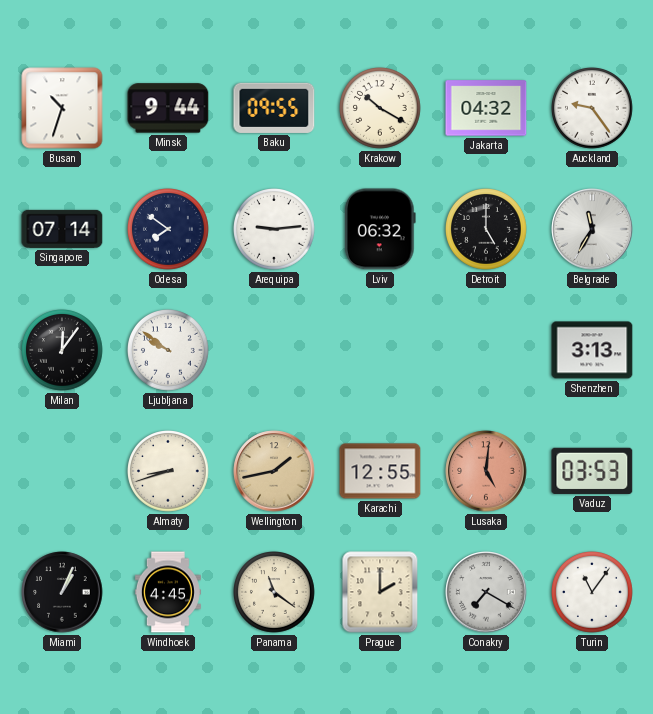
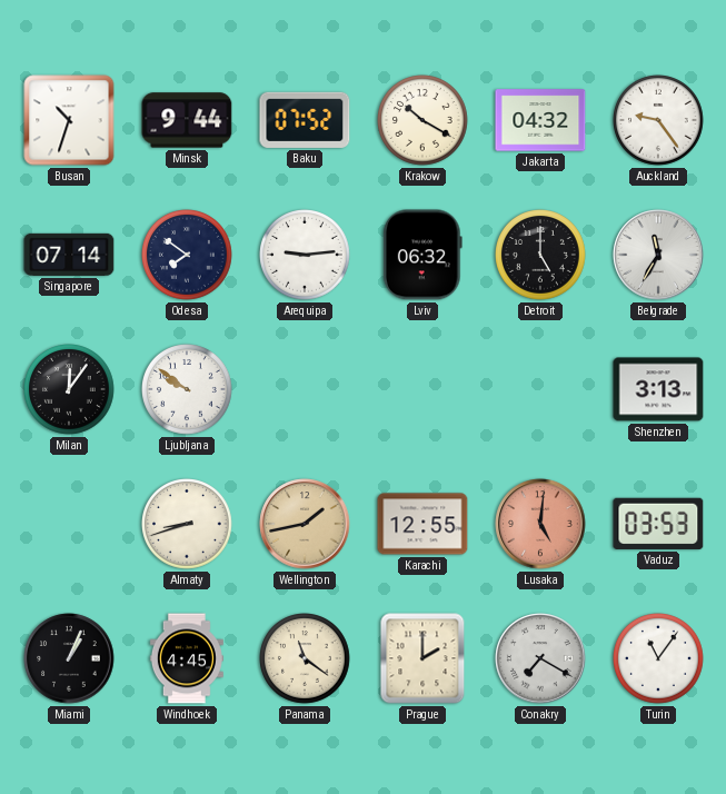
Baku: 09:55 -> 07:52 (305, 120)
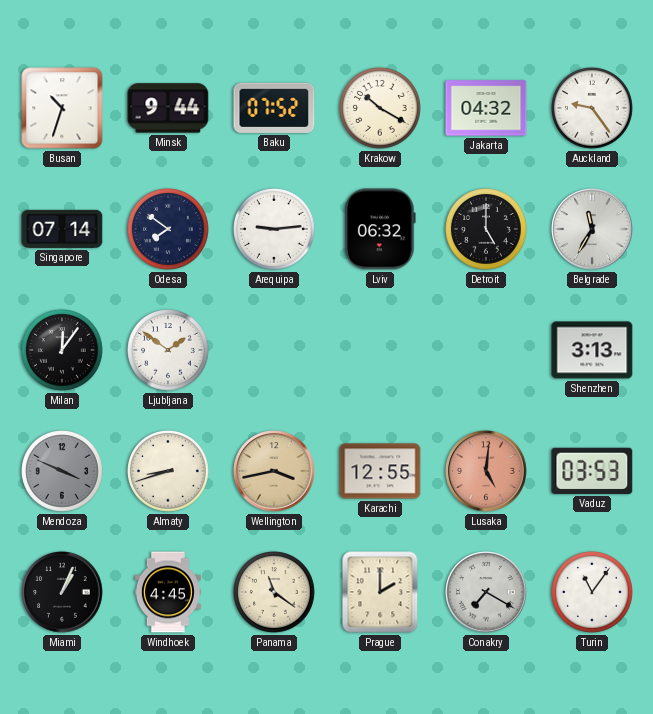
Ljubljana: 9:51 -> 1:51 (169, 351)
Mendoza: none -> 3:49 (63, 472)
Wellington: 1:43 -> 3:43 (274, 471)
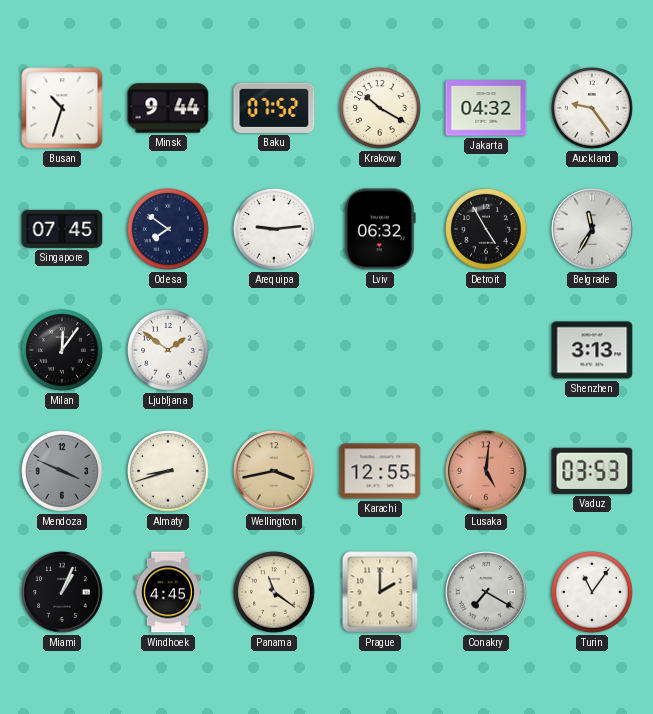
Singapore: 07:14 -> 07:45 (62, 229)
Detroit: 5:00 -> 4:55 (487, 230)
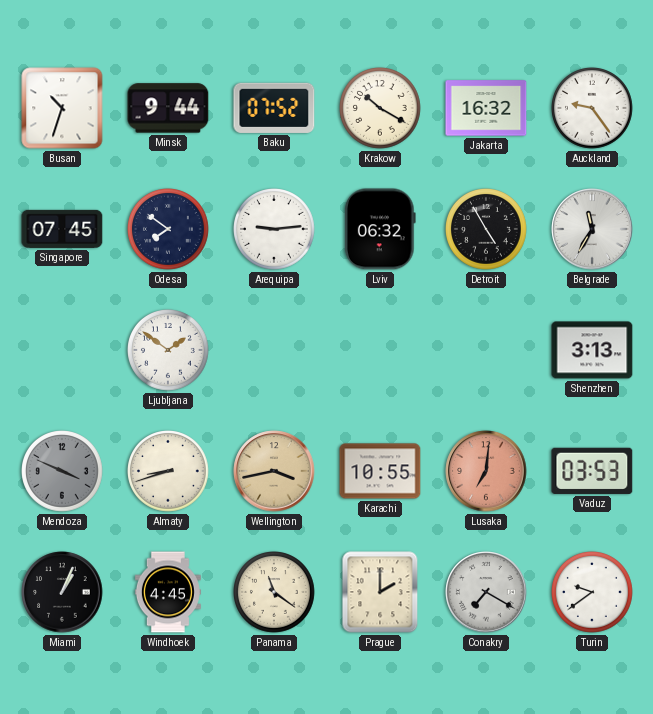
Jakarta: 04:32 -> 16:32 (486, 108)
Milan: 12:06 -> none (63, 351)
Karachi: 12:55 -> 10:55 (380, 471)
Lusaka: 5:01 -> 7:01 (486, 471)
Turin: 11:06 -> 9:39 (593, 593)
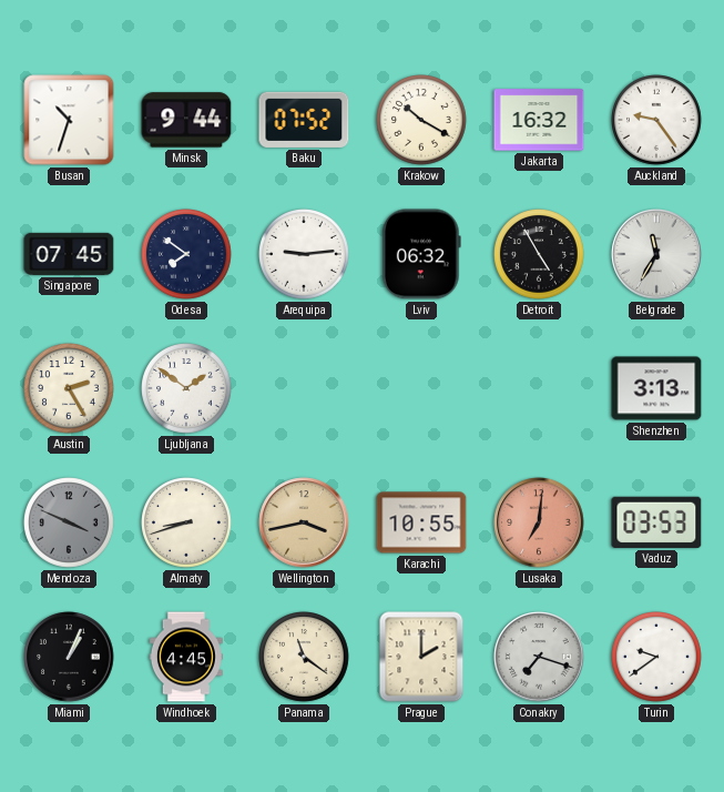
Austin: none -> 2:25 (70, 389)
Conakry: 7:20 -> 7:18 (539, 657)
